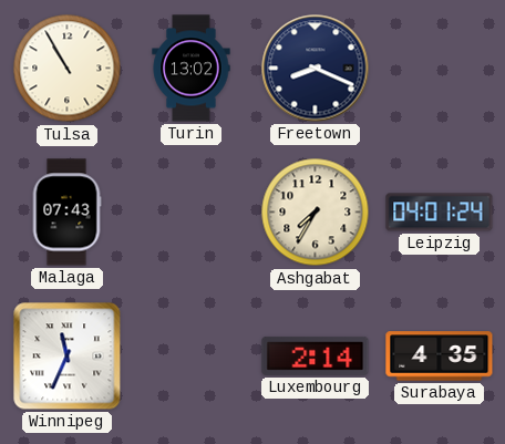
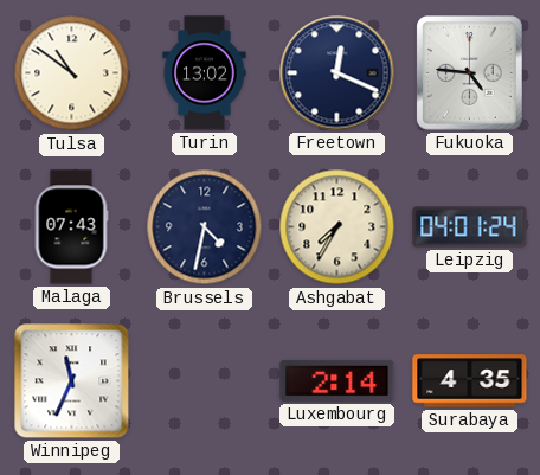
Tulsa: 10:55 -> 10:51 (72, 73)
Freetown: 8:19 -> 12:19 (337, 73)
Fukuoka: none -> 4:46 (470, 73)
Brussels: none -> 4:32 (205, 227)
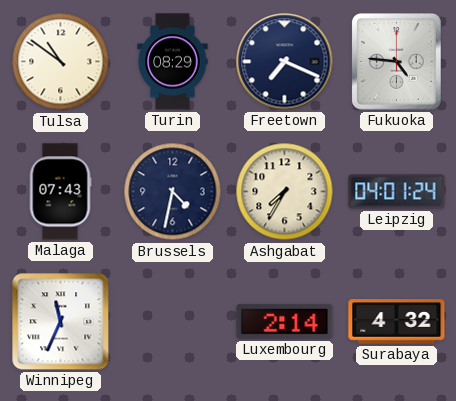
Turin: 13:02 -> 08:29 (173, 62)
Freetown: 12:19 -> 7:19 (285, 62)
Surabaya: 4:35 -> 4:32 (397, 322)
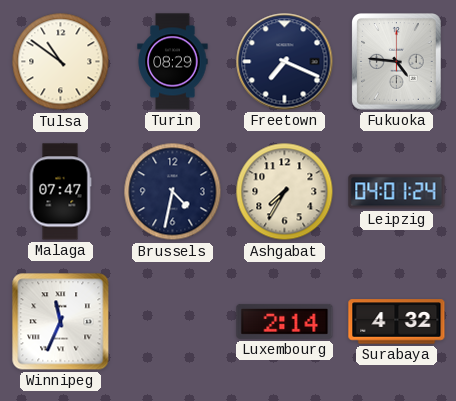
Malaga: 07:43 -> 07:47 (60, 192)
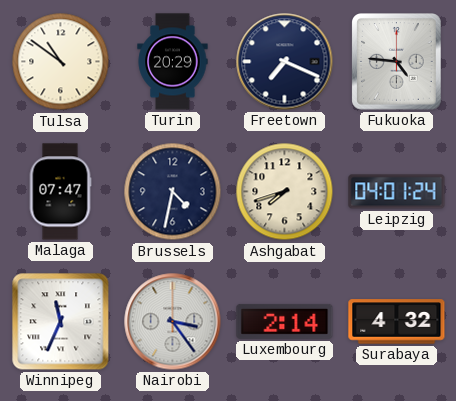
Turin: 08:29 -> 20:29 (173, 62)
Ashgabat: 7:35 -> 7:42 (285, 192)
Nairobi: none -> 3:24 (173, 322)
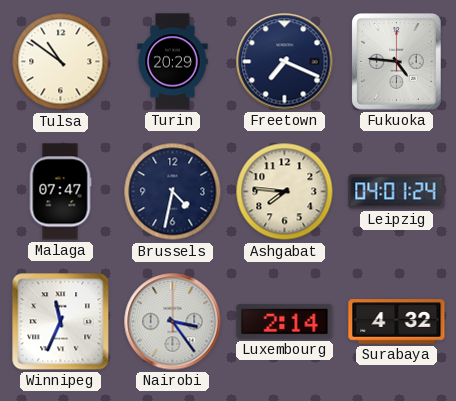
Ashgabat: 7:42 -> 7:46 (285, 192)
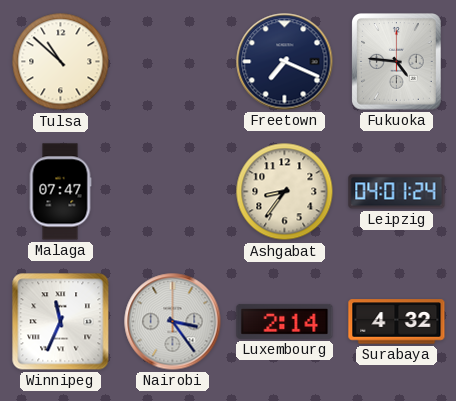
Tulsa: 10:51 -> 10:52 (61, 62)
Turin: 20:29 -> none (173, 62)
Brussels: 4:32 -> none (173, 192)
Ashgabat: 7:46 -> 8:36 (285, 192)
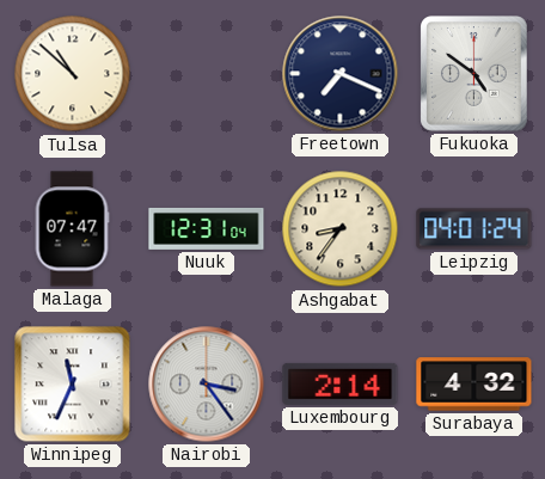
Fukuoka: 4:46 -> 4:51 (474, 74)
Nuuk: none -> 12:31 (207, 228)
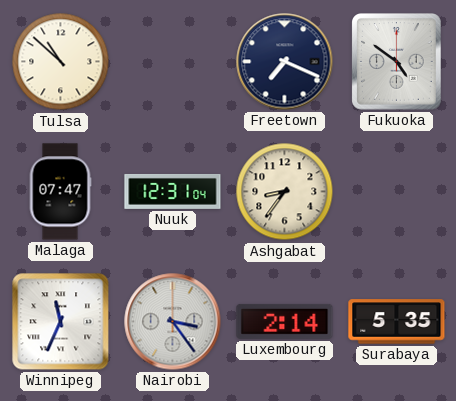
Leipzig: 04:01 -> none (474, 229)
Surabaya: 4:32 -> 5:35 (397, 322)
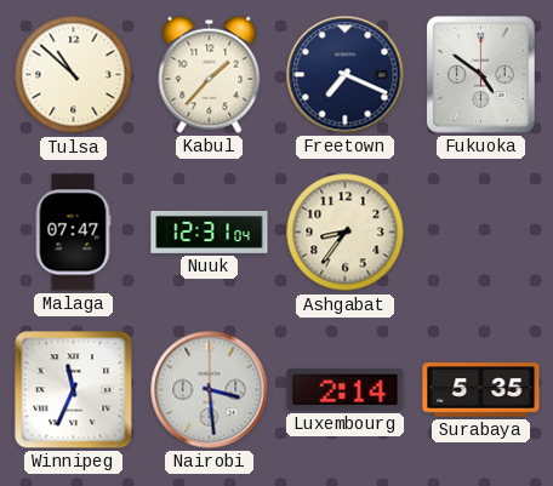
Kabul: none -> 1:37 (210, 74)
Nairobi: 3:24 -> 3:29 (210, 390)
